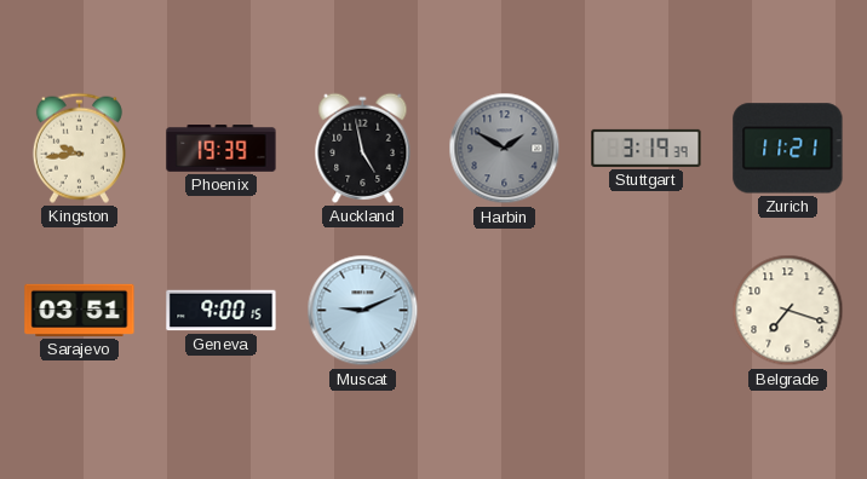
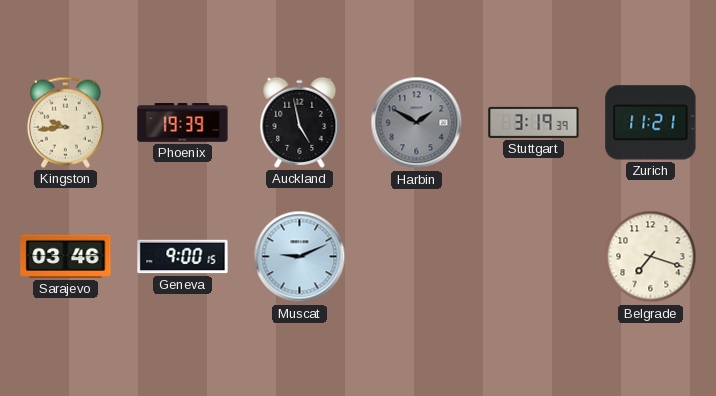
Sarajevo: 03:51 -> 03:46 (66, 256)
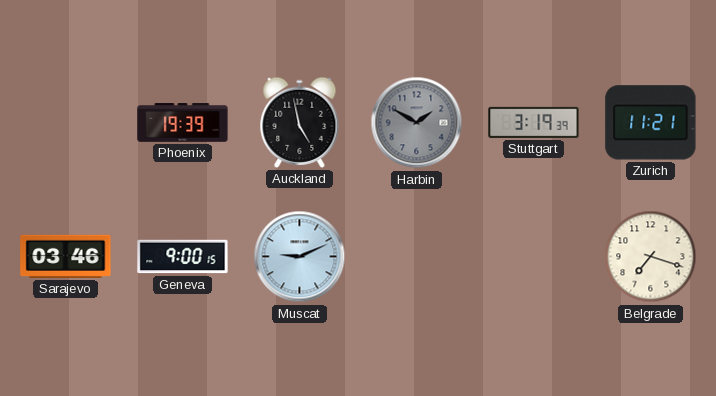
Kingston: 9:44 -> none (65, 122)
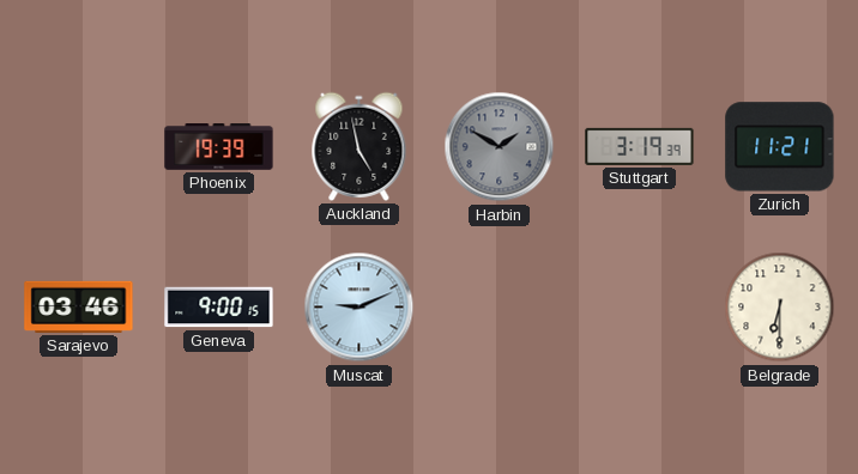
Belgrade: 7:18 -> 6:30 (780, 308)
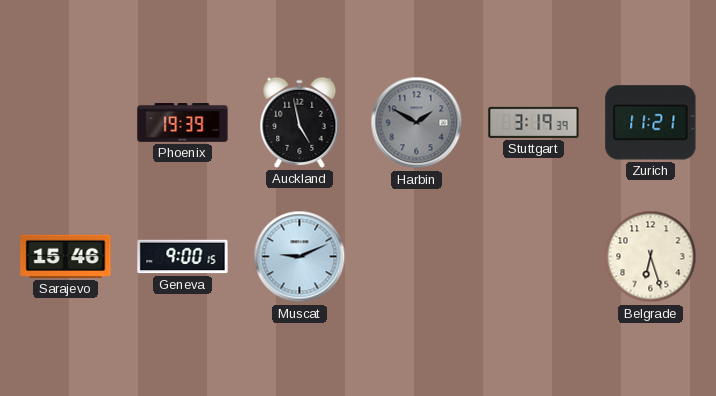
Sarajevo: 03:46 -> 15:46 (66, 256)
Belgrade: 6:30 -> 6:27 (651, 257)
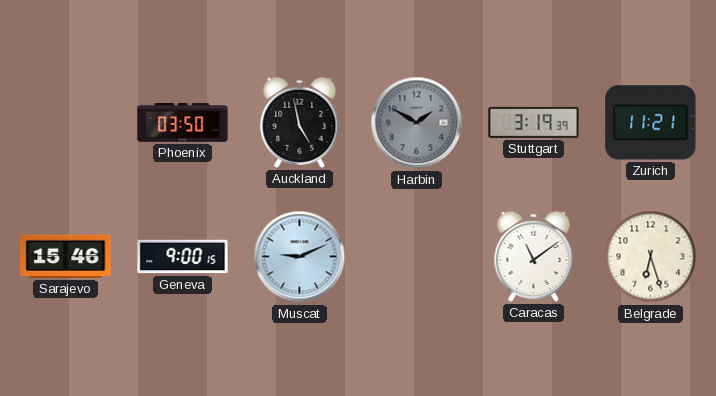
Phoenix: 19:39 -> 03:50 (183, 123)
Caracas: none -> 11:09 (534, 256)
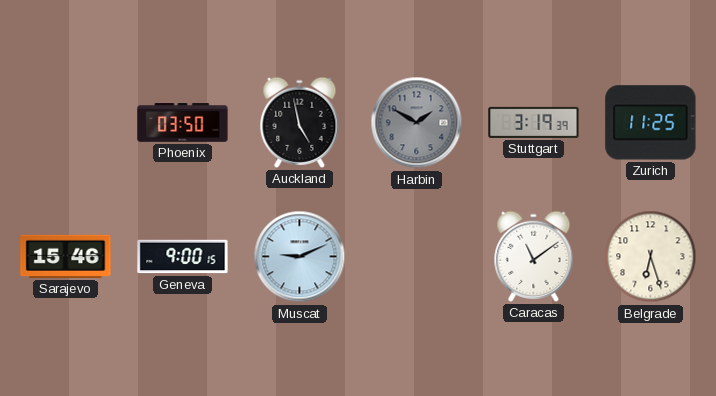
Zurich: 11:21 -> 11:25 (651, 123)
